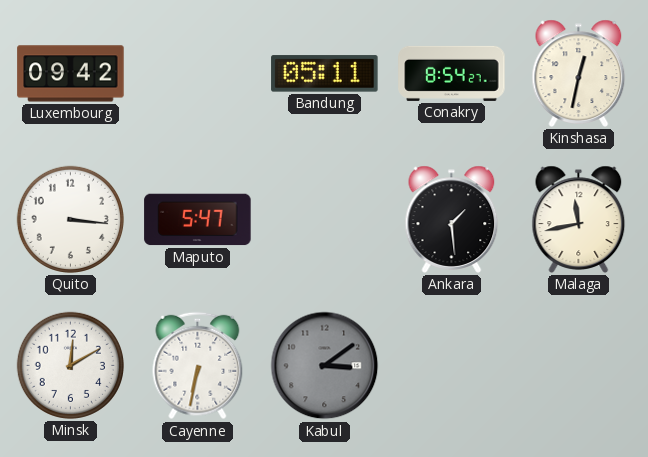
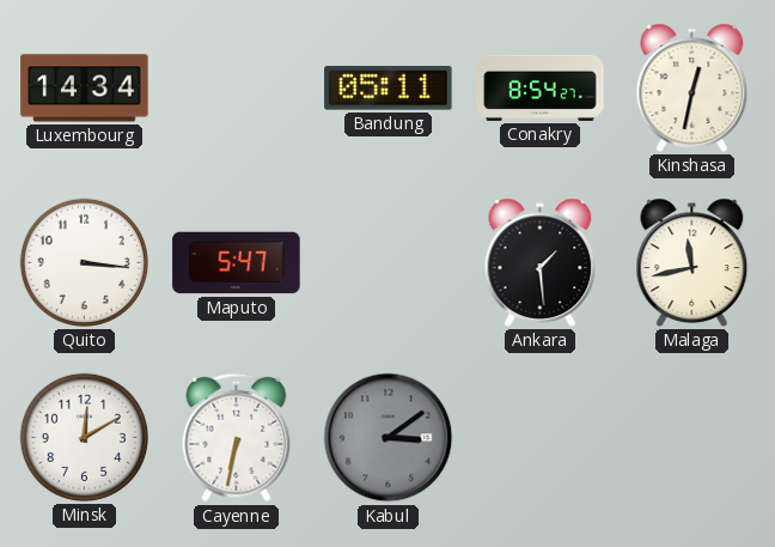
Luxembourg: 09:42 -> 14:34 (85, 89)
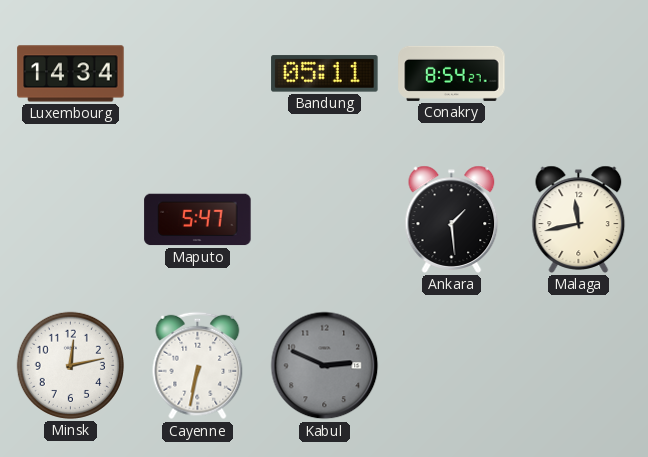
Kinshasa: 12:32 -> none (692, 87)
Quito: 3:16 -> none (84, 262)
Minsk: 12:10 -> 12:13 (70, 365)
Kabul: 3:09 -> 2:49 (325, 366)
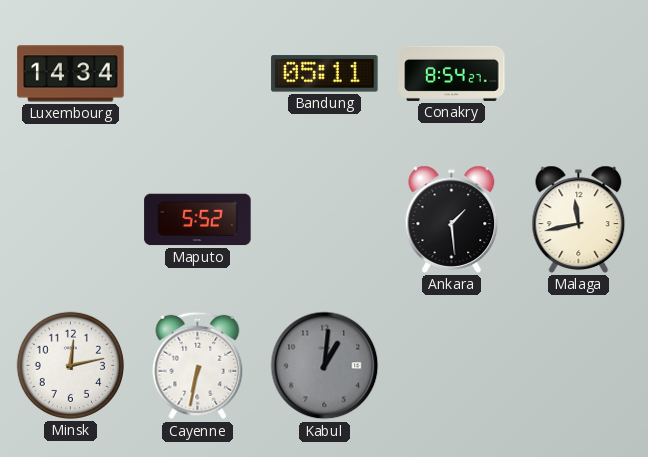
Maputo: 5:47 -> 5:52 (198, 220)
Kabul: 2:49 -> 1:01 (325, 366)
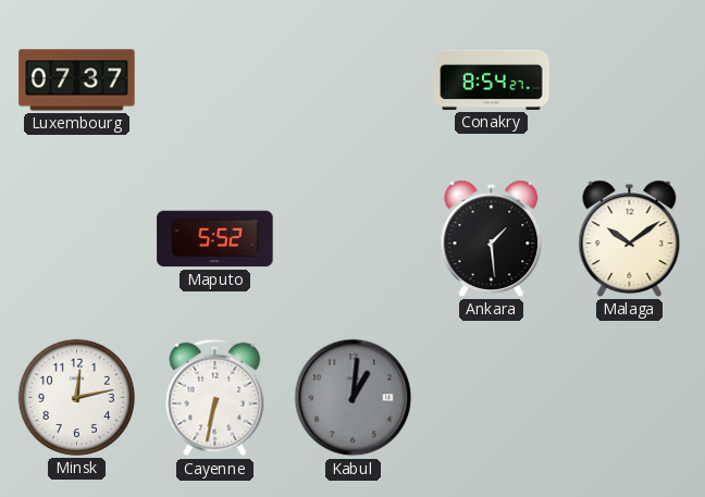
Luxembourg: 14:34 -> 07:37 (77, 80)
Bandung: 05:11 -> none (325, 74)
Malaga: 11:43 -> 10:09 (630, 238)
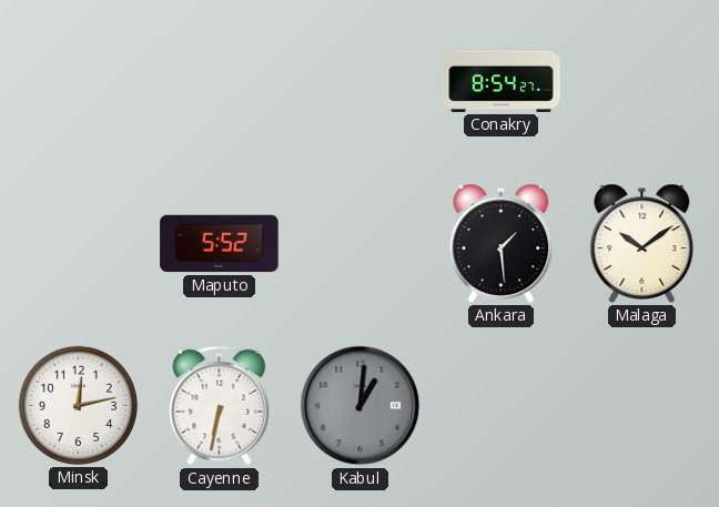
Luxembourg: 07:37 -> none (77, 80)
